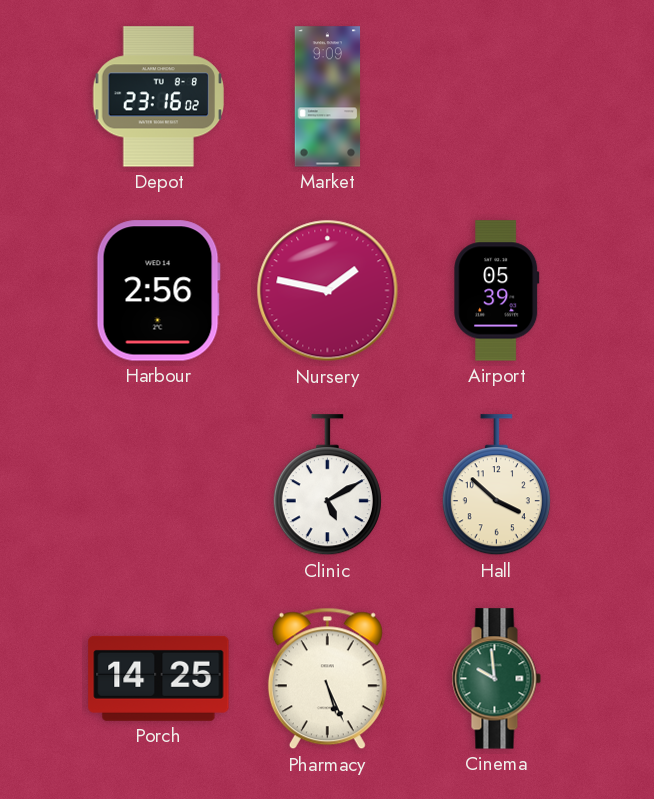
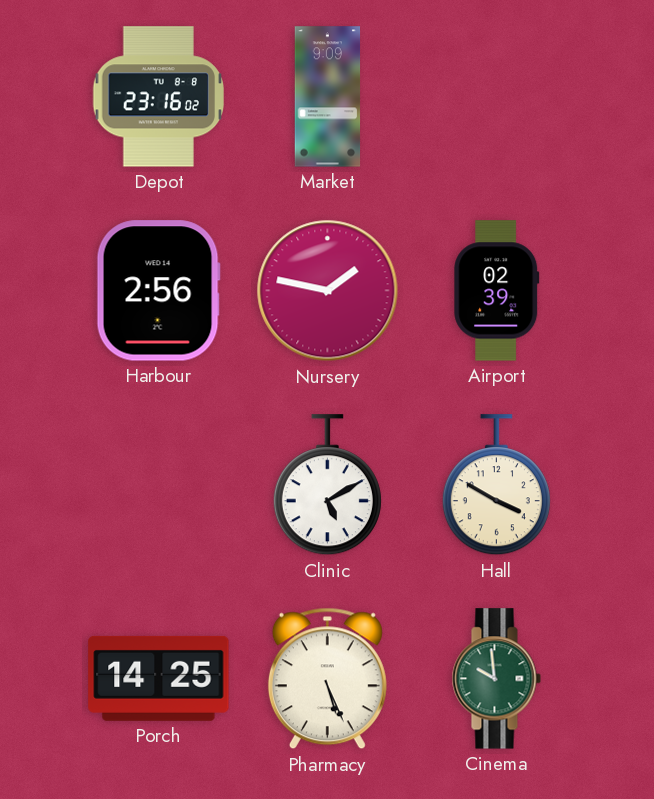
Airport: 05:39 -> 02:39 (497, 291)
Hall: 3:52 -> 3:50 (496, 485)
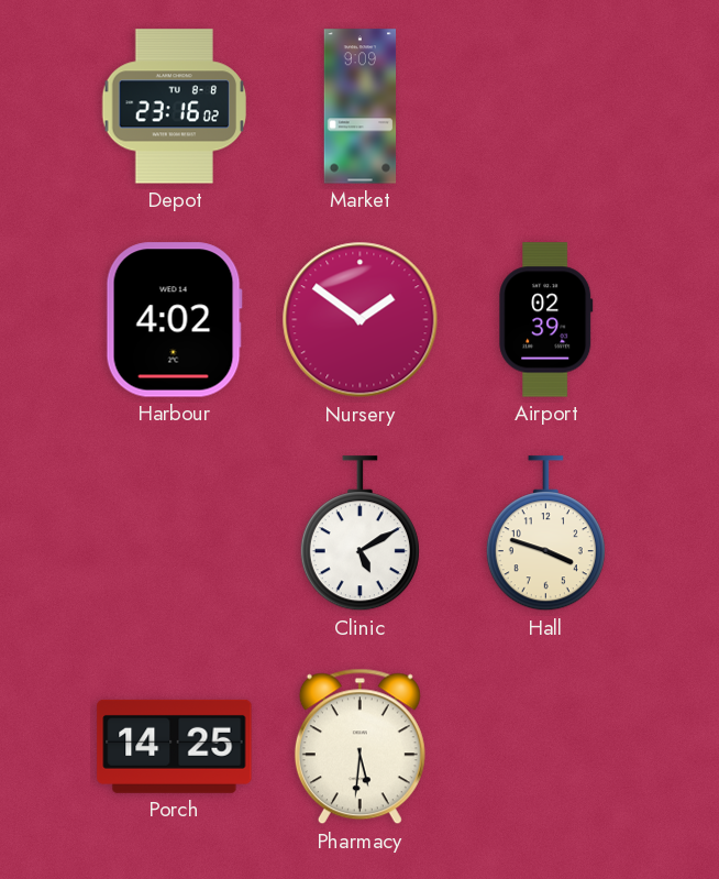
Harbour: 2:56 -> 4:02 (174, 320)
Nursery: 1:47 -> 1:51 (361, 320)
Hall: 3:50 -> 3:48 (545, 534)
Pharmacy: 5:26 -> 5:31 (360, 747)
Cinema: 9:59 -> none (496, 679)
